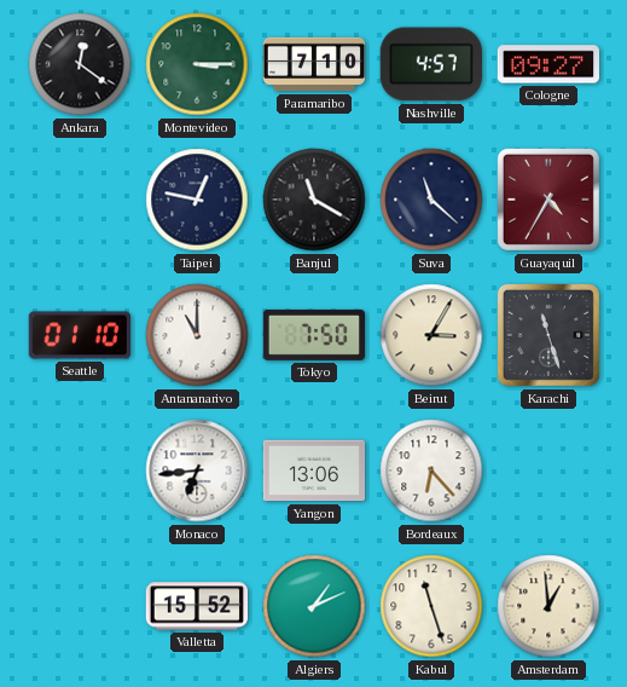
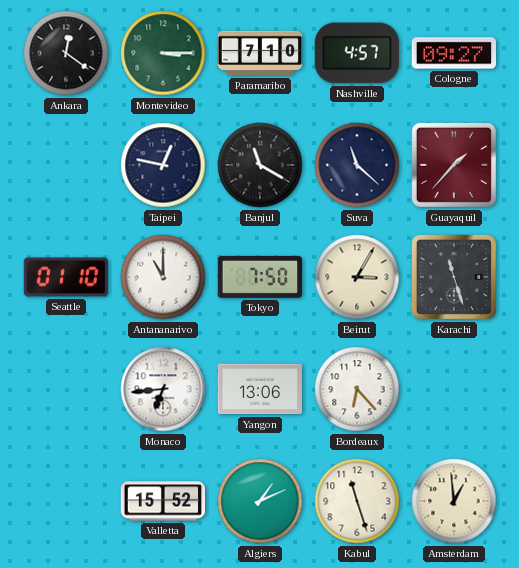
Guayaquil: 4:35 -> 1:37 (454, 165)
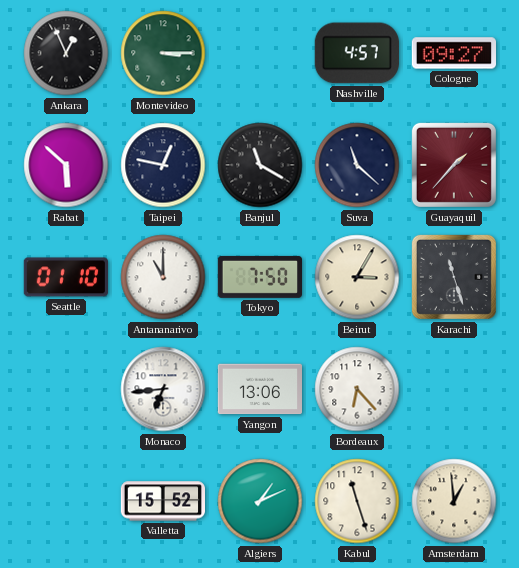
Ankara: 12:21 -> 12:56 (66, 53)
Paramaribo: 7:10 -> none (260, 53)
Rabat: none -> 5:52 (66, 165)
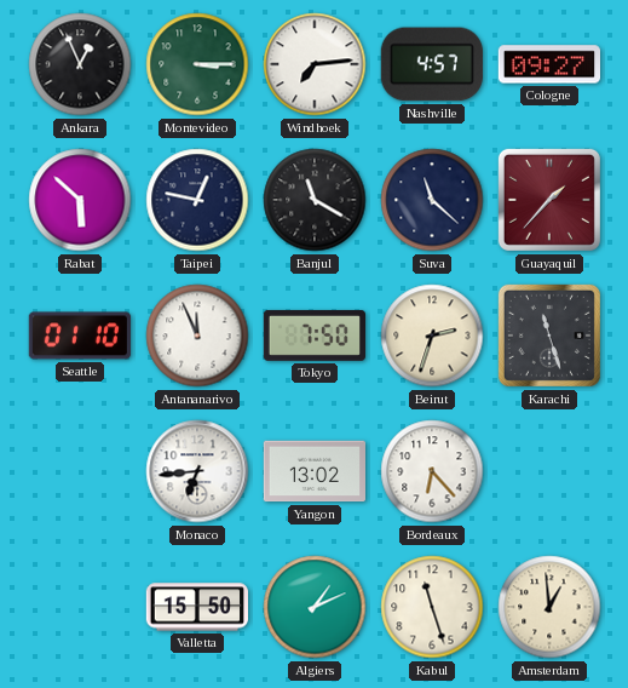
Windhoek: none -> 7:14 (315, 64)
Antananarivo: 11:00 -> 11:56 (197, 336)
Beirut: 3:05 -> 2:33 (432, 336)
Yangon: 13:06 -> 13:02 (313, 471)
Valletta: 15:52 -> 15:50 (196, 607)
